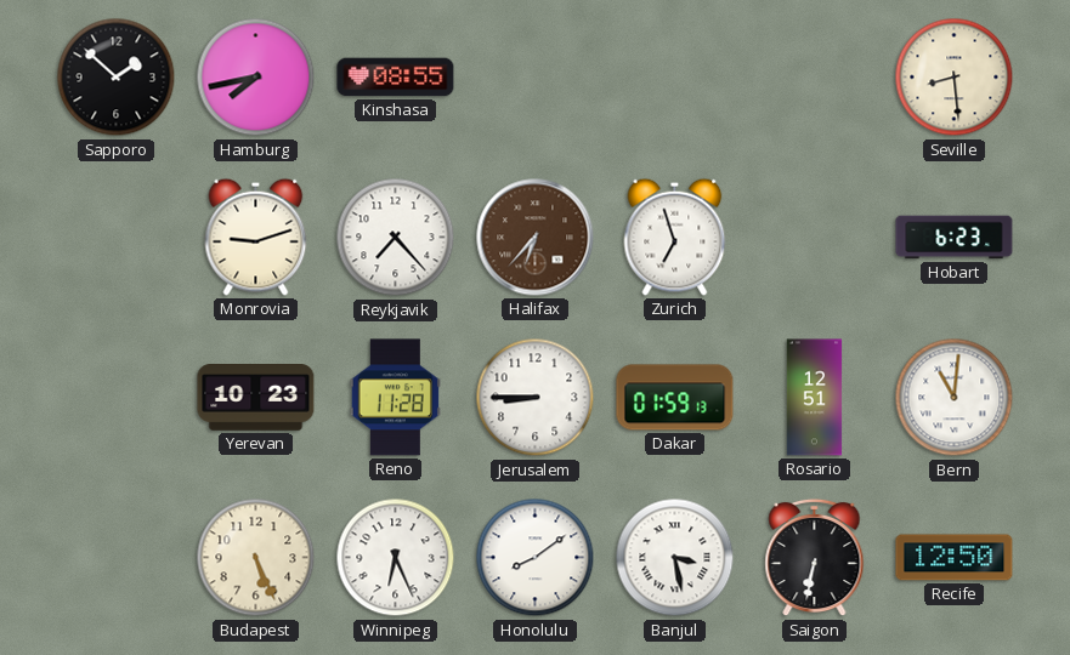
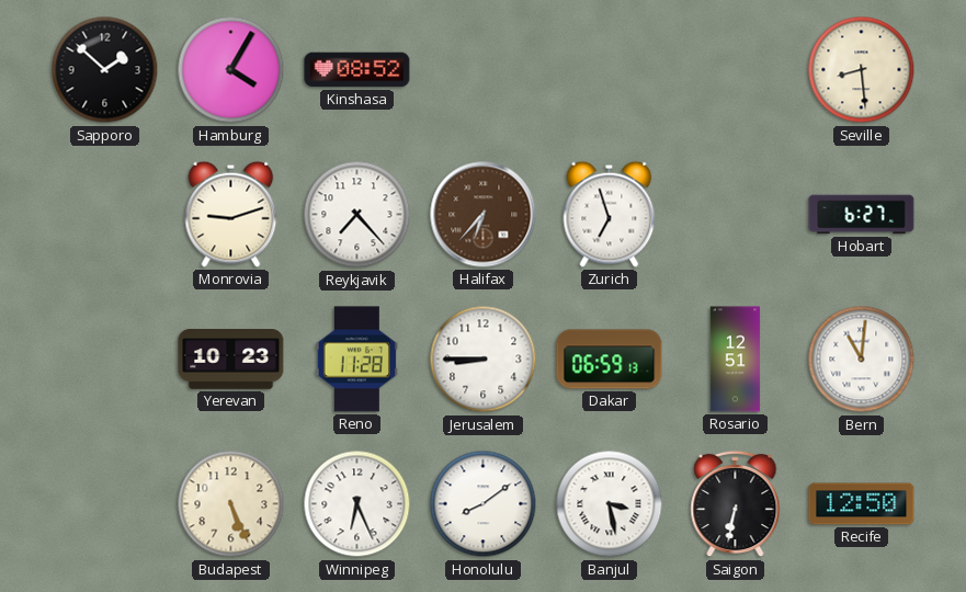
Hamburg: 7:43 -> 4:05 (231, 70)
Kinshasa: 08:55 -> 08:52 (357, 70)
Hobart: 6:23 -> 6:27 (862, 215)
Dakar: 01:59 -> 06:59 (610, 360)
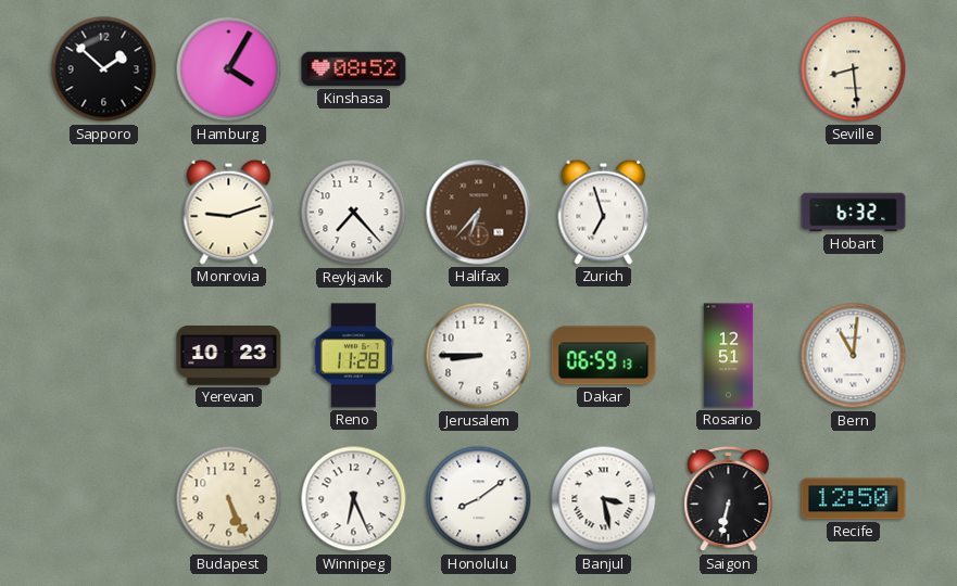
Hobart: 6:27 -> 6:32 (854, 213)
